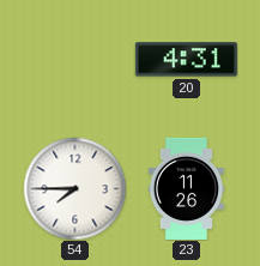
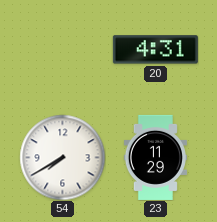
54: 7:45 -> 7:40 (62, 157)
23: 11:26 -> 11:29 (155, 157)
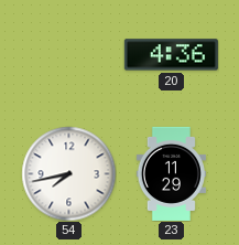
20: 4:31 -> 4:36 (171, 55)
54: 7:40 -> 7:43 (68, 173)
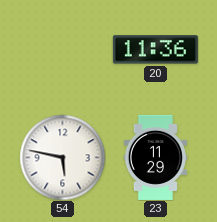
20: 4:36 -> 11:36 (155, 50)
54: 7:43 -> 5:47 (62, 157)
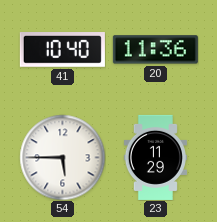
41: none -> 10:40 (62, 50)
54: 5:47 -> 5:45 (62, 157)
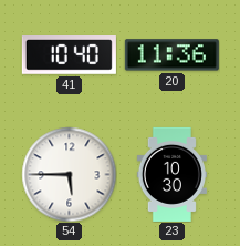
23: 11:29 -> 10:30 (171, 174)
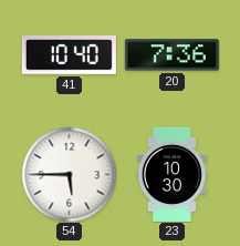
20: 11:36 -> 7:36 (171, 55)
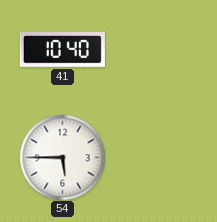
20: 7:36 -> none (171, 55)
23: 10:30 -> none (171, 174)
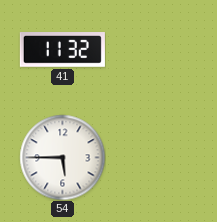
41: 10:40 -> 11:32 (62, 50)
